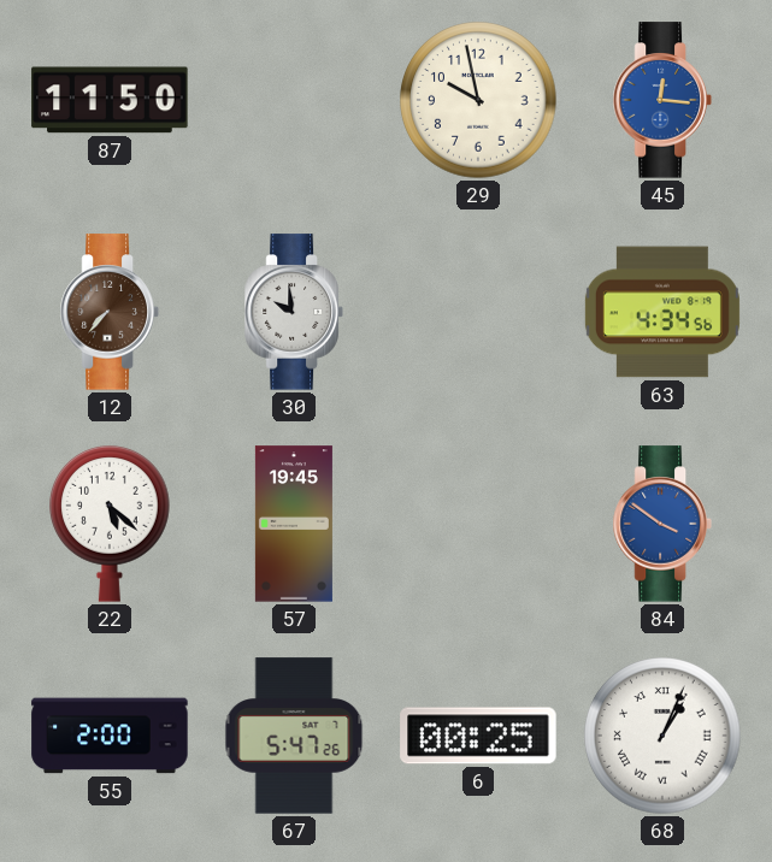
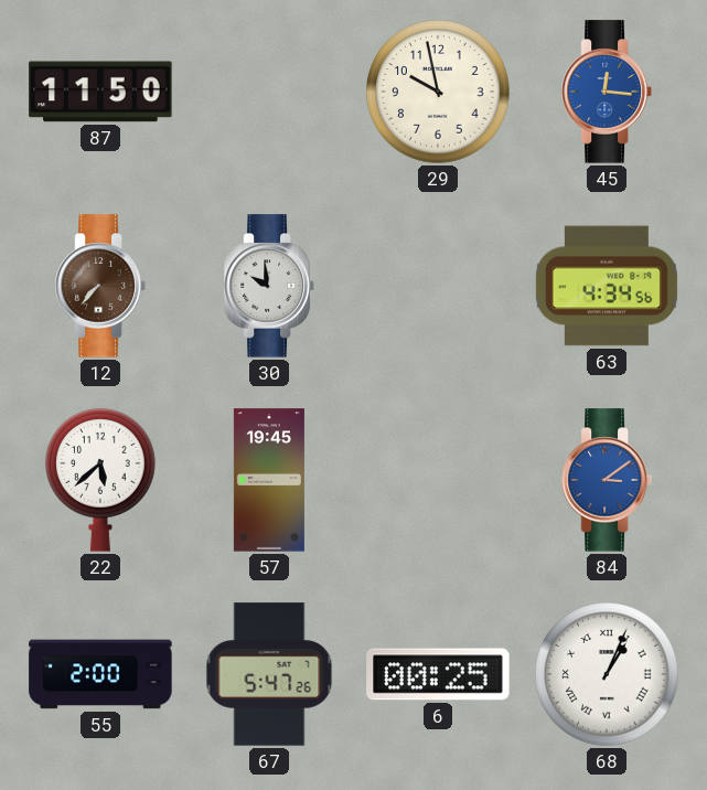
22: 5:22 -> 5:38 (100, 480)
84: 3:51 -> 3:09 (607, 480)
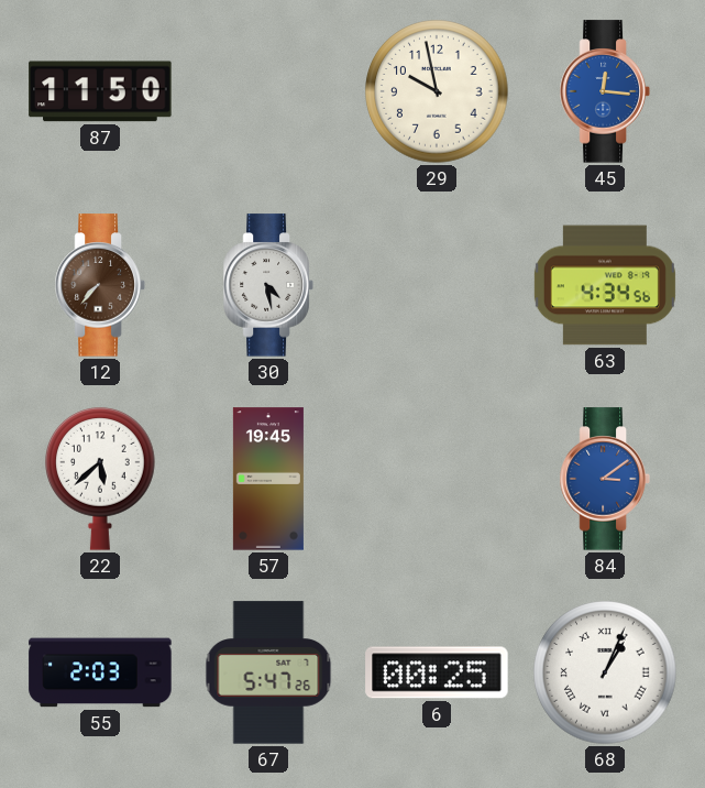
30: 9:59 -> 4:28 (268, 285)
55: 2:00 -> 2:03 (100, 672)
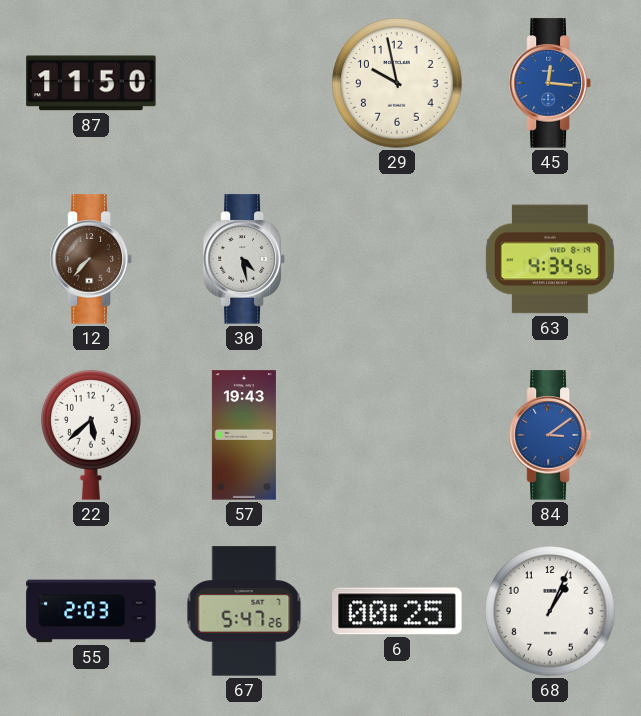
57: 19:45 -> 19:43 (244, 435)
68 numerals: Roman -> Arabic (550, 611)
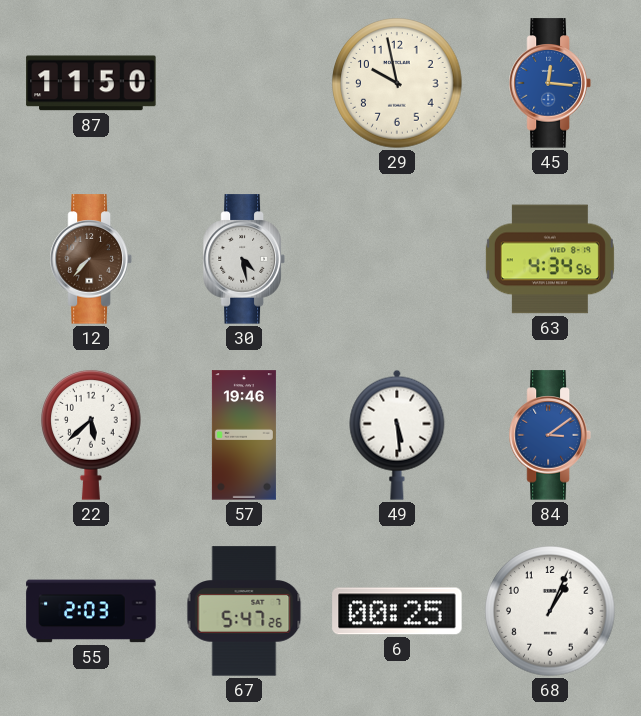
57: 19:43 -> 19:46 (244, 435)
49: none -> 5:29 (397, 435)
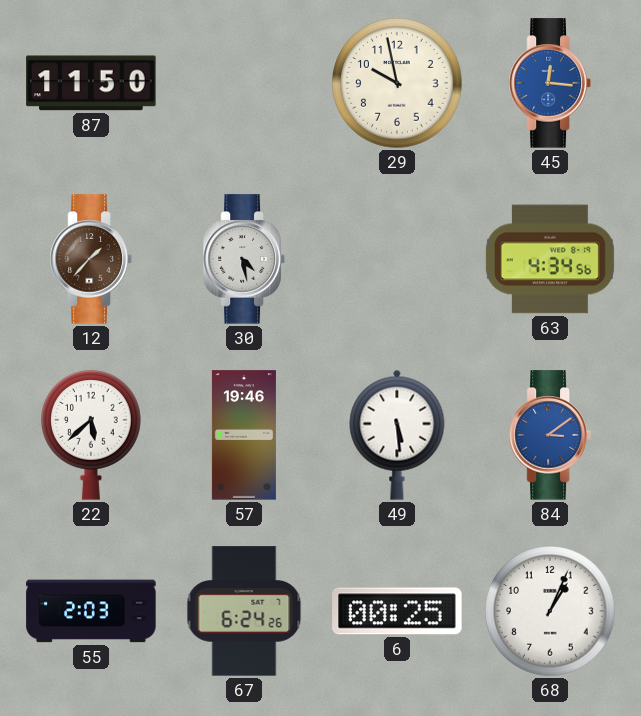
12: 7:37 -> 1:37 (91, 259)
67: 5:47 -> 6:24 (244, 611)
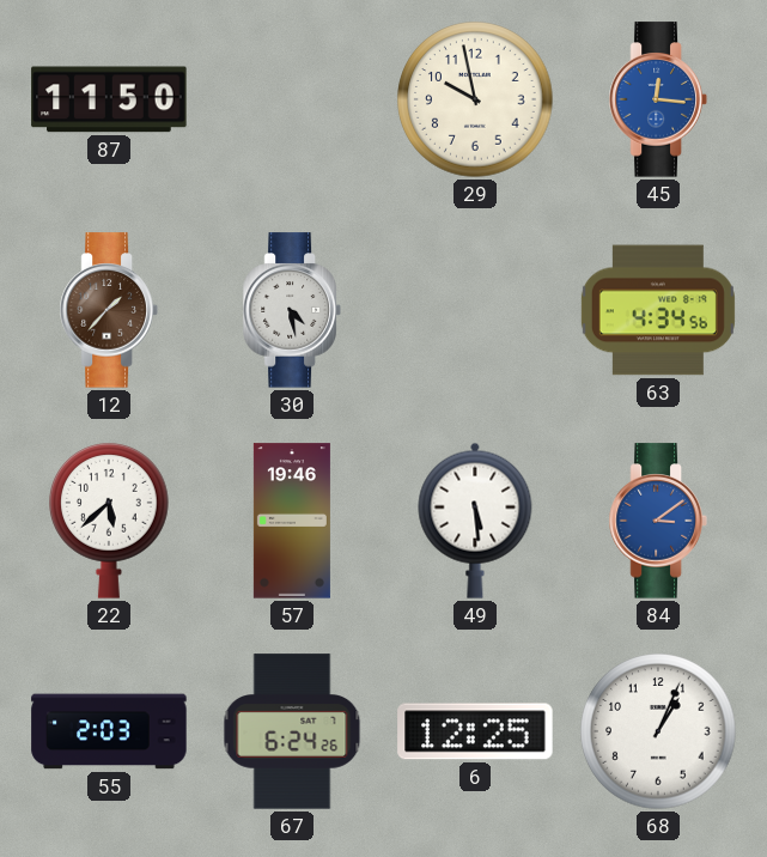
6: 00:25 -> 12:25 (475, 731)
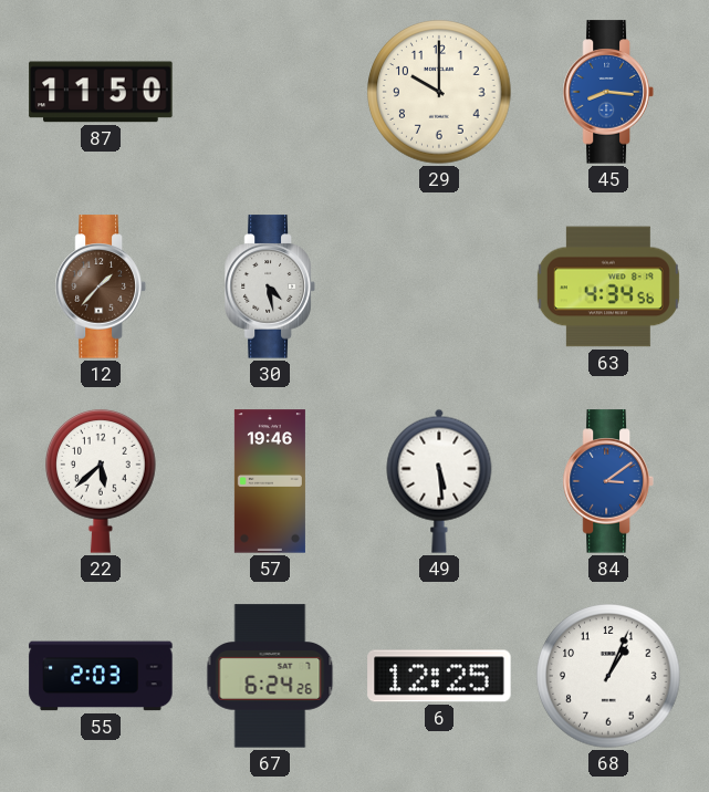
29: 9:58 -> 10:00 (439, 92)
45: 12:16 -> 8:16 (608, 92)
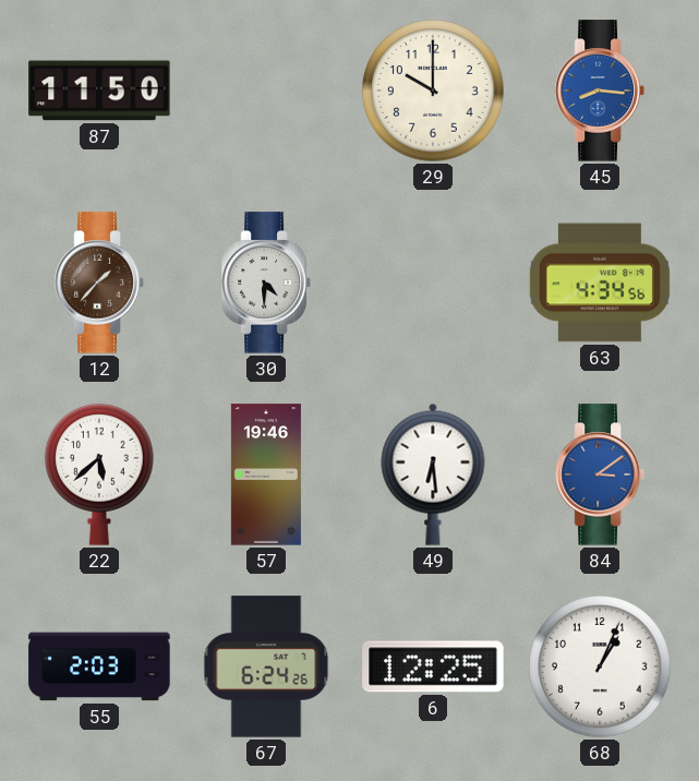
30: 4:28 -> 4:30 (266, 283)
49: 5:29 -> 6:29 (433, 474)
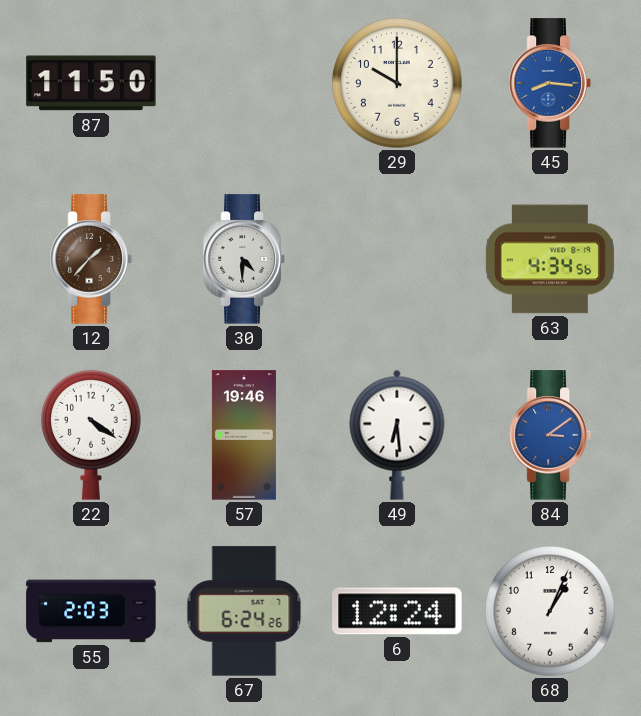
22: 5:38 -> 4:21 (91, 435)
6: 12:25 -> 12:24 (397, 611)
